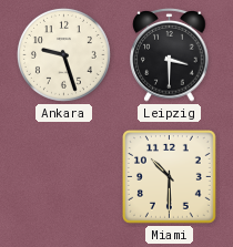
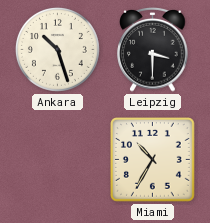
Ankara: 9:27 -> 10:27 (57, 49)
Miami: 10:30 -> 10:35 (153, 160)
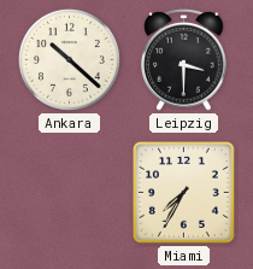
Ankara: 10:27 -> 10:22 (69, 59)
Miami: 10:35 -> 7:35 (184, 193)
